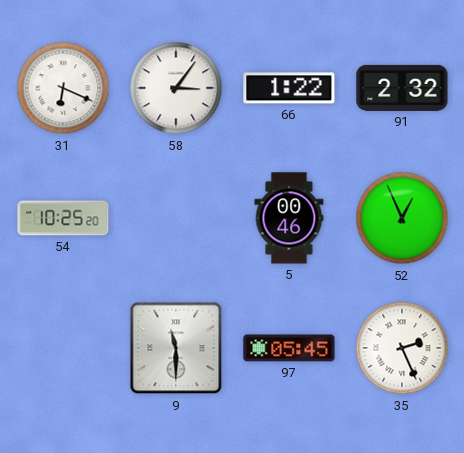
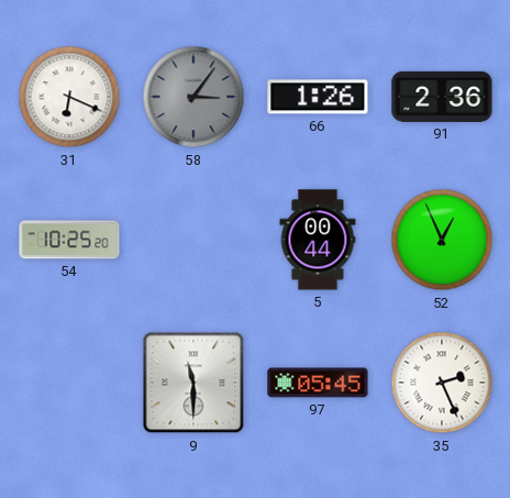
58 dial: white -> grey (193, 97)
66: 1:22 -> 1:26 (318, 97)
91: 2:32 -> 2:36 (442, 97)
5: 00:46 -> 00:44 (318, 240)
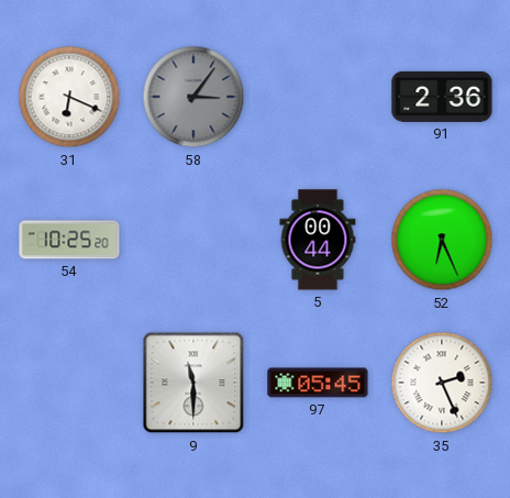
66: 1:26 -> none (318, 97)
52: 12:56 -> 6:26 (442, 240)
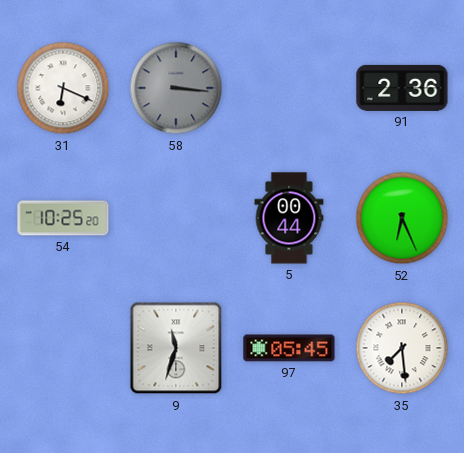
58: 3:06 -> 3:16 (176, 88)
9: 11:30 -> 11:33 (176, 348)
35: 2:26 -> 7:29 (402, 348)
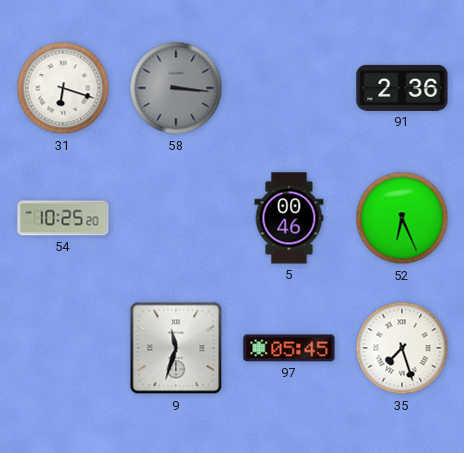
31: 6:19 -> 6:18 (63, 88)
5: 00:44 -> 00:46 (289, 218)
35: 7:29 -> 7:27 (402, 348)
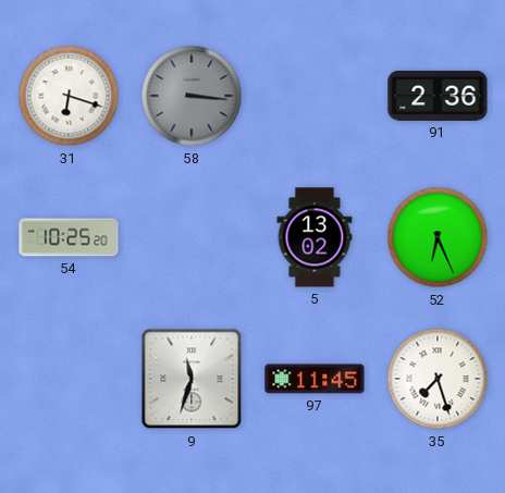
5: 00:46 -> 13:02 (315, 237)
97: 05:45 -> 11:45 (315, 379)
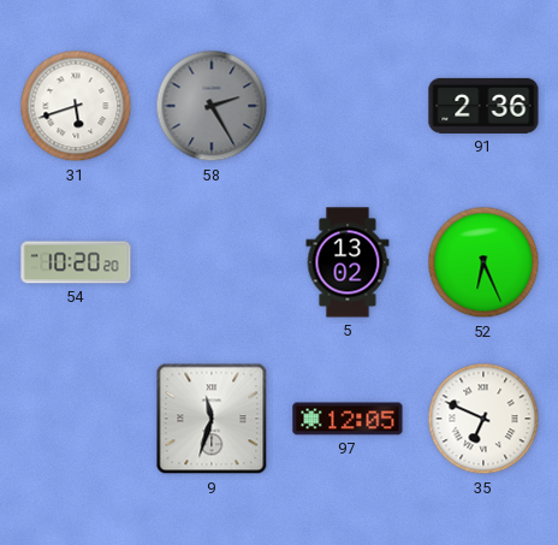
31: 6:18 -> 5:42 (76, 106)
58: 3:16 -> 2:25 (212, 106)
54: 10:25 -> 10:20 (76, 262)
97: 11:45 -> 12:05 (348, 419)
35: 7:27 -> 6:49 (483, 419)
